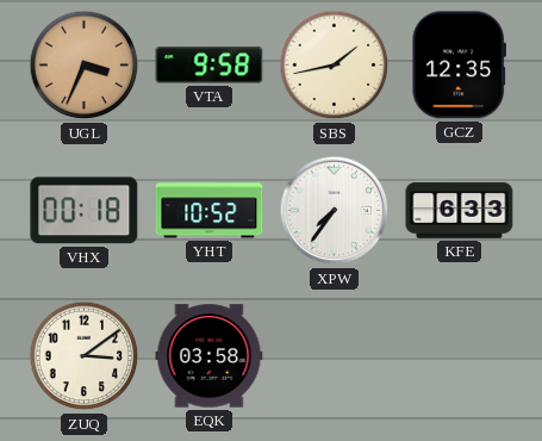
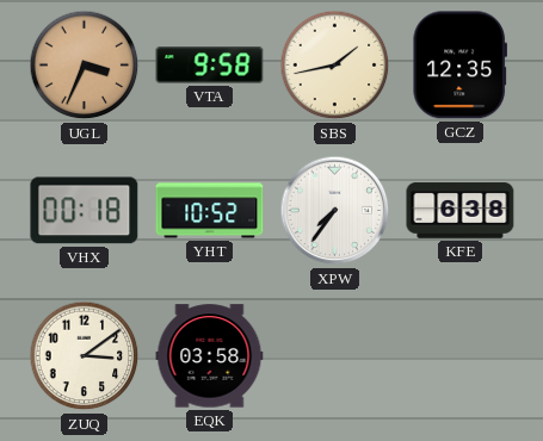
KFE: 6:33 -> 6:38 (461, 211)
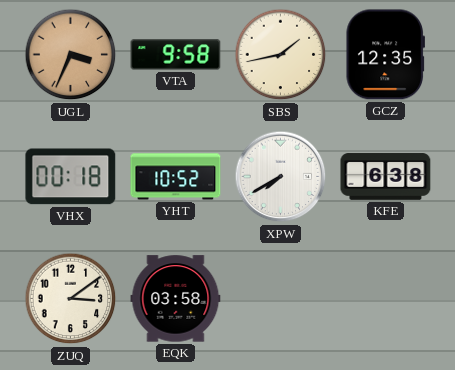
XPW: 7:36 -> 7:40 (281, 177)
